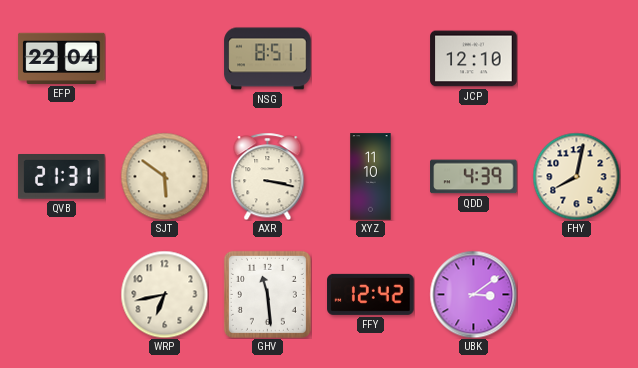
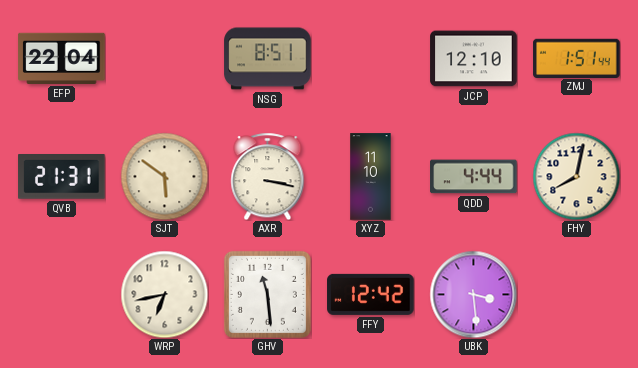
ZMJ: none -> 1:51 (577, 58)
QDD: 4:39 -> 4:44 (474, 177)
UBK: 3:09 -> 3:29 (473, 294)
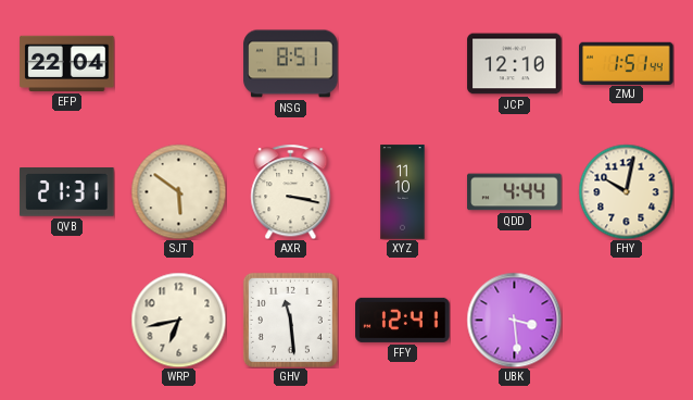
FHY: 8:02 -> 10:02 (626, 191)
FFY: 12:42 -> 12:41 (403, 320)
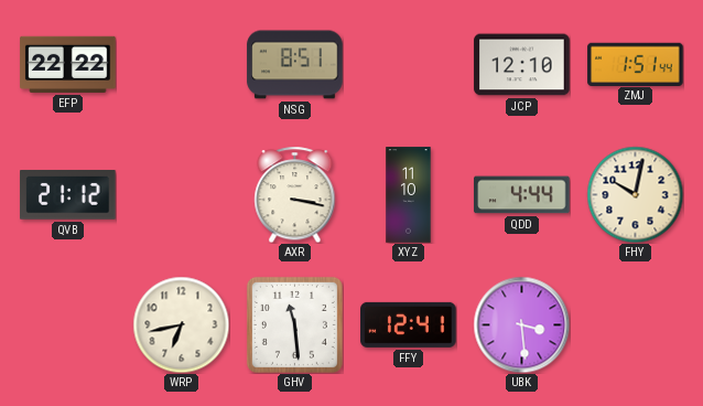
EFP: 22:04 -> 22:22 (68, 64)
QVB: 21:31 -> 21:12 (68, 195)
SJT: 5:51 -> none (178, 191)
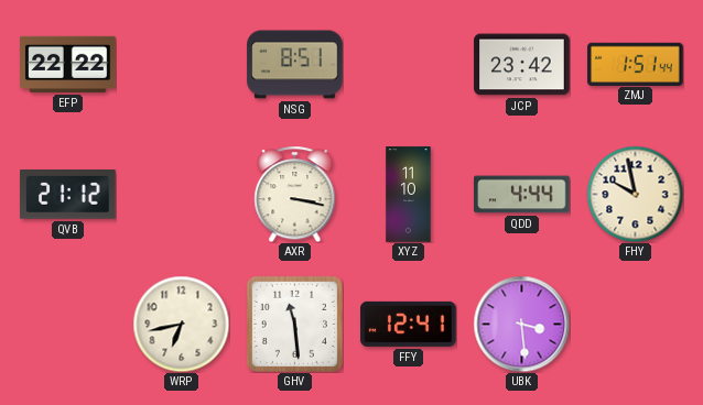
JCP: 12:10 -> 23:42 (522, 65)
FHY: 10:02 -> 9:58 (635, 194)
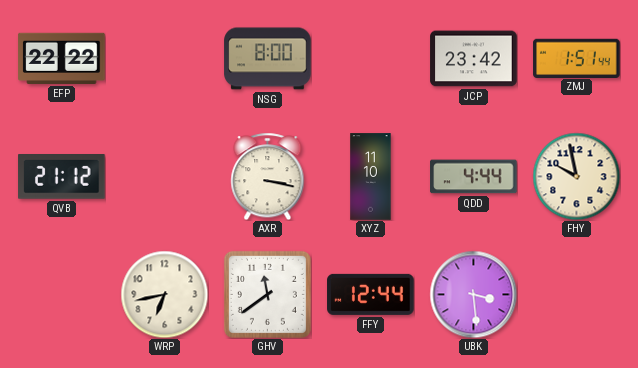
NSG: 8:51 -> 8:00 (268, 59)
GHV: 11:29 -> 11:39 (267, 294)
FFY: 12:41 -> 12:44 (371, 294)
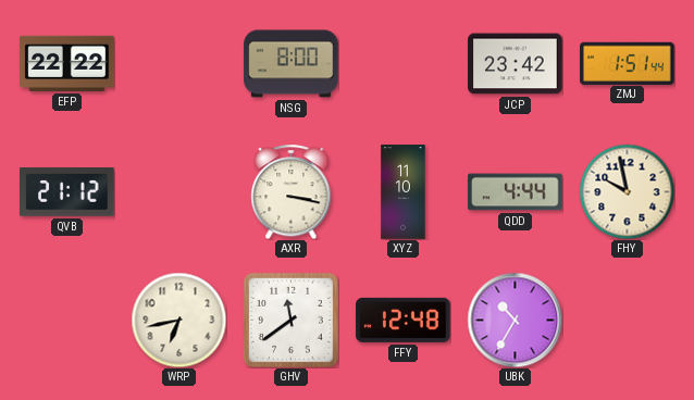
FFY: 12:44 -> 12:48 (404, 320)
UBK: 3:29 -> 10:35 (515, 320)
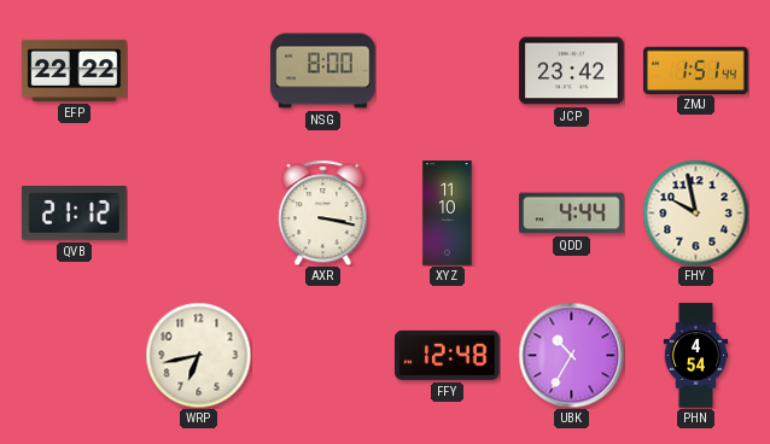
GHV: 11:39 -> none (290, 320)
PHN: none -> 4:54 (696, 356)
